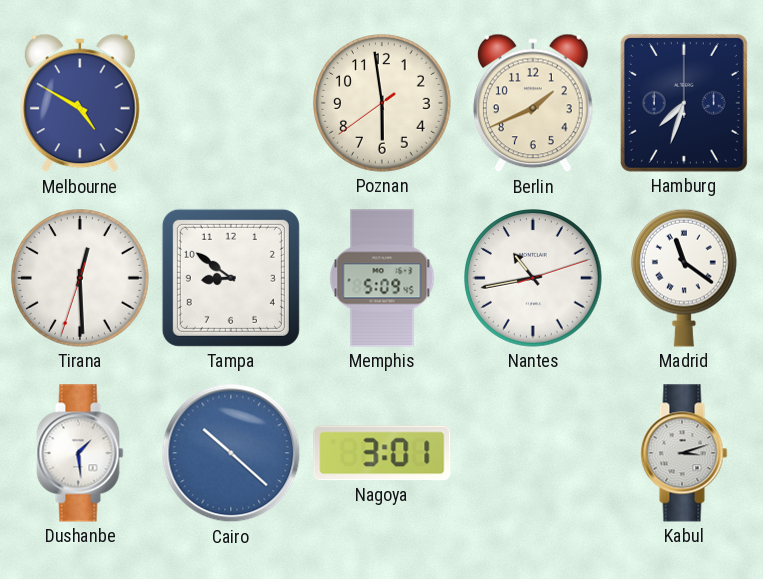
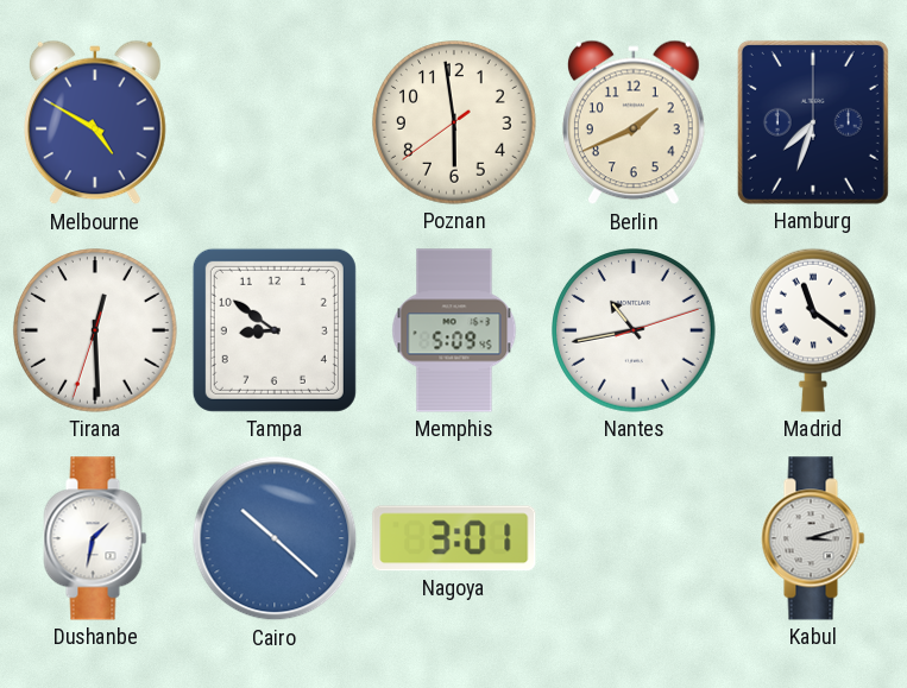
Dushanbe: 1:29 -> 1:32 (95, 538)
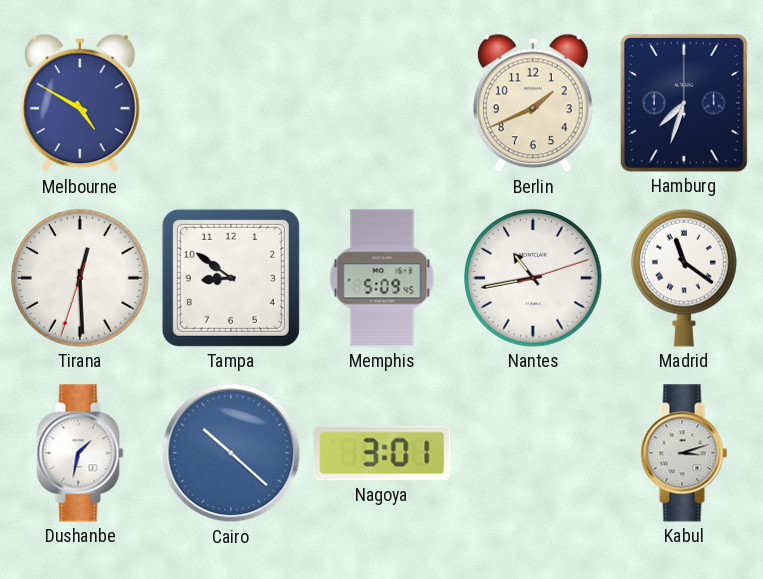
Poznan: 5:58 -> none (455, 124)
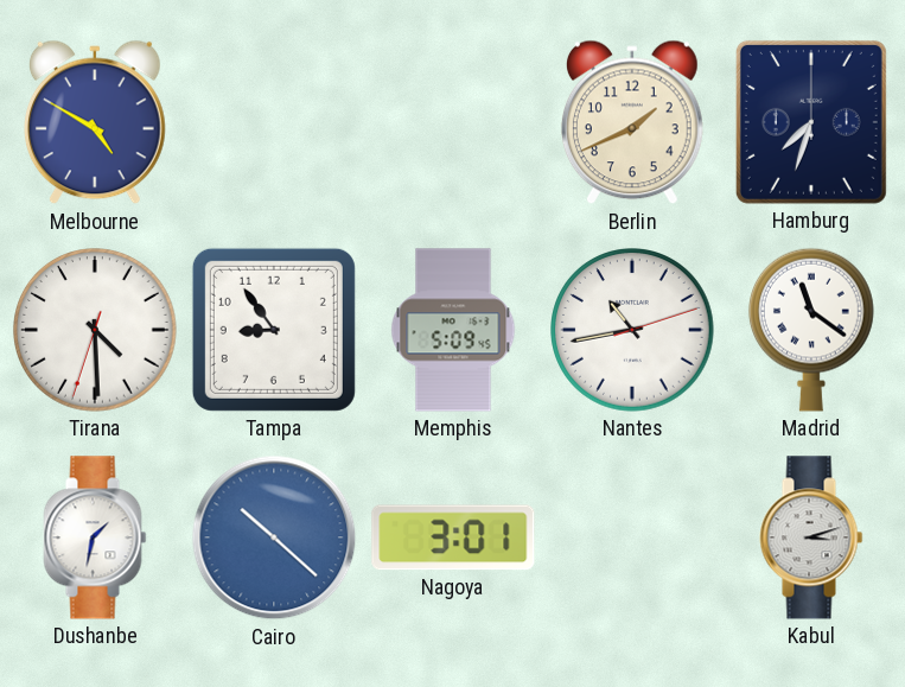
Tirana: 12:29 -> 4:29 (96, 331)
Tampa: 8:51 -> 8:54 (274, 330)
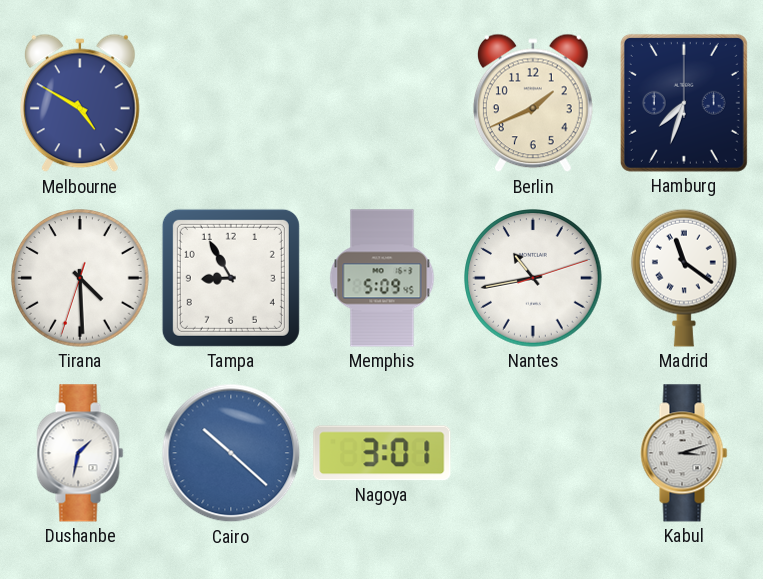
Tampa: 8:54 -> 8:55 (231, 278)
